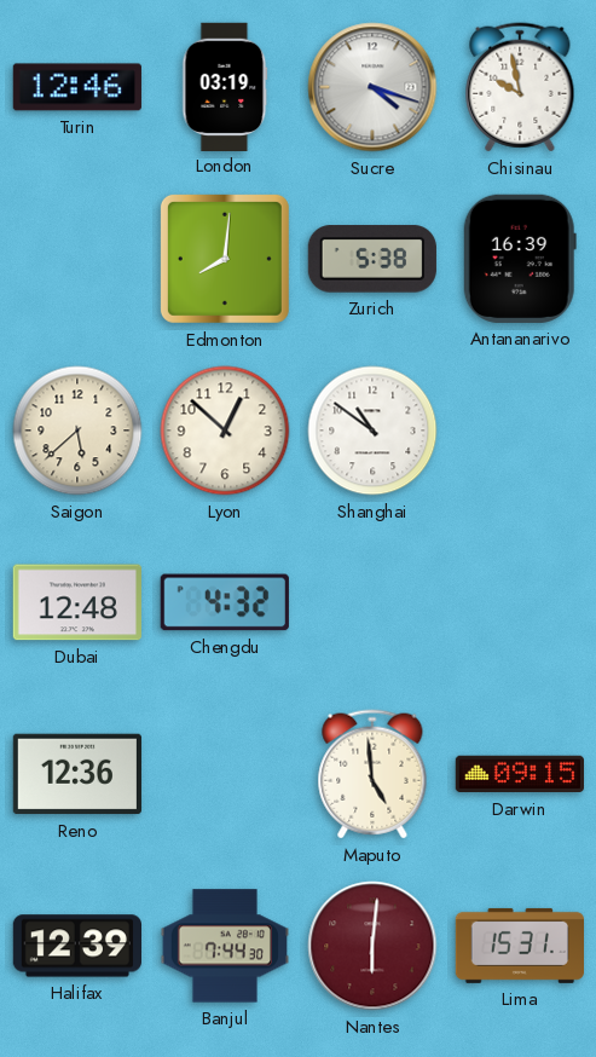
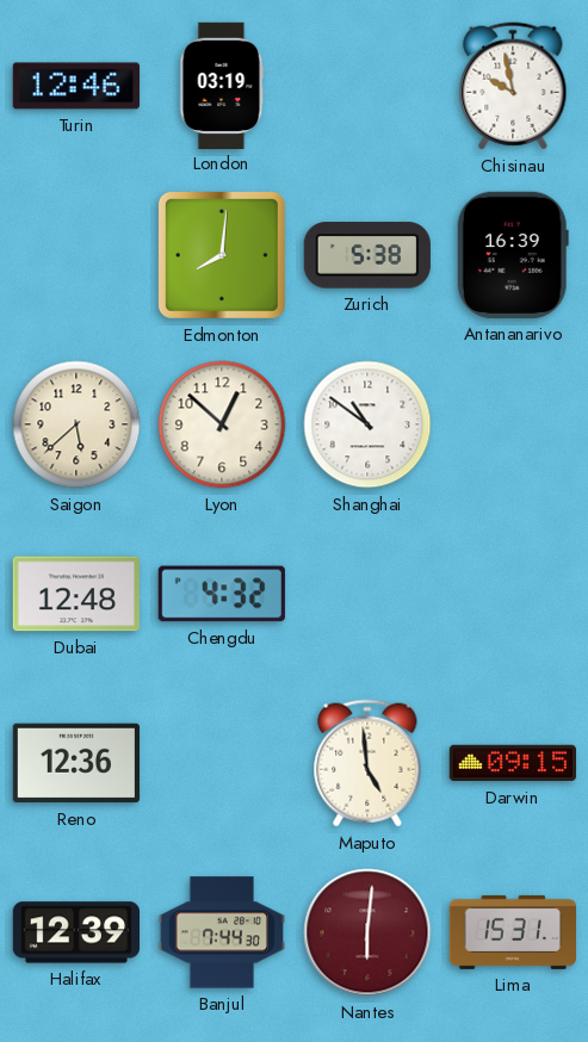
Sucre: 4:18 -> none (372, 87)
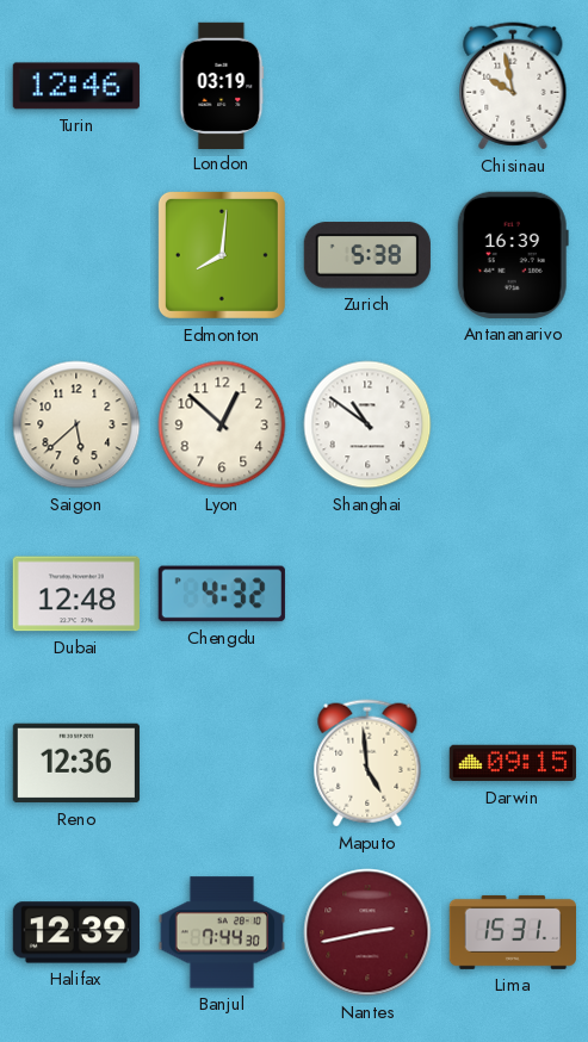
Nantes: 6:01 -> 2:43 (367, 932)
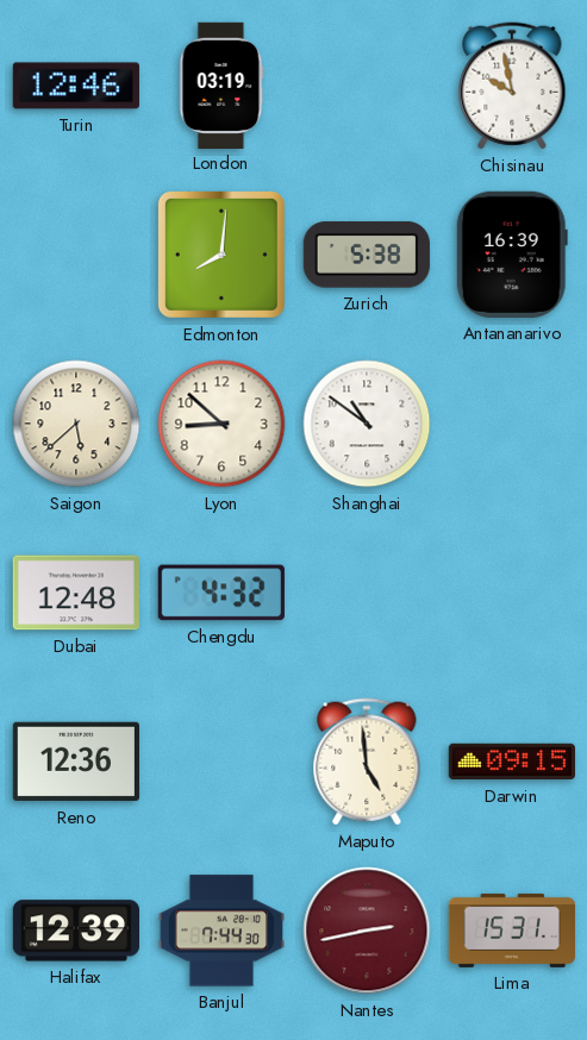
Lyon: 12:52 -> 8:52 (221, 424)
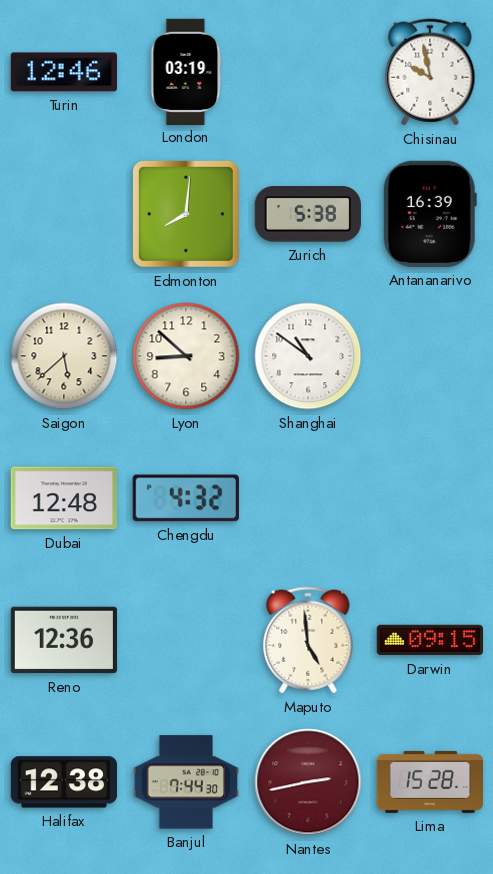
Halifax: 12:39 -> 12:38 (63, 782)
Lima: 15:31 -> 15:28 (429, 782)
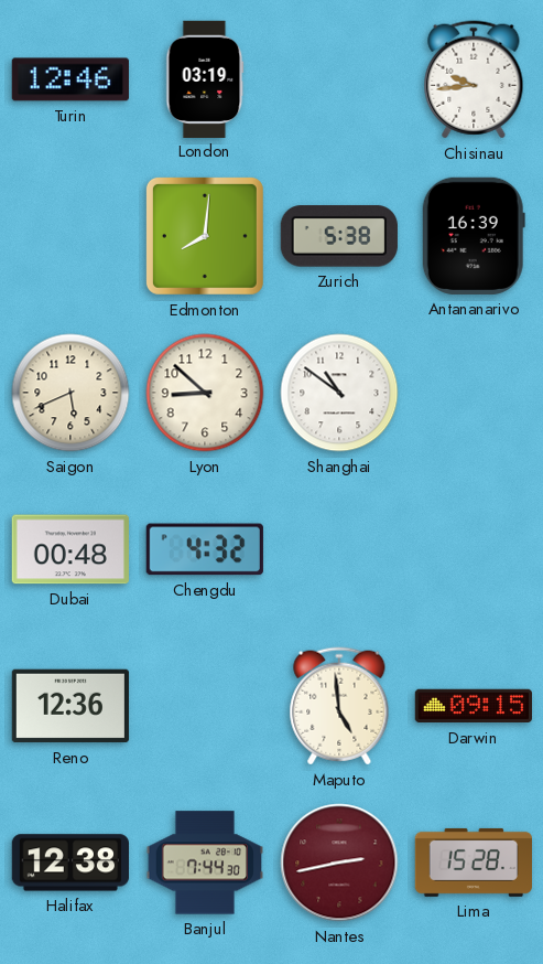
Chisinau: 9:58 -> 9:44 (474, 79)
Saigon: 5:38 -> 5:41 (70, 393)
Dubai: 12:48 -> 00:48 (70, 549)
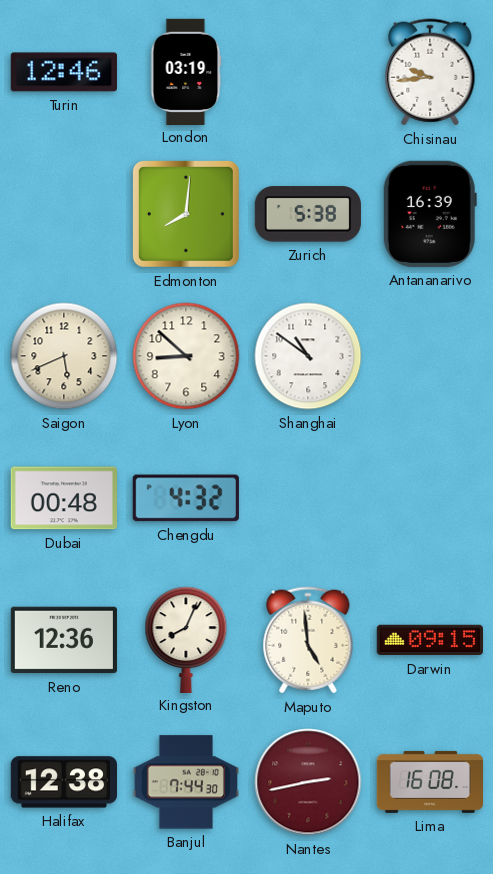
Kingston: none -> 8:04 (186, 639)
Lima: 15:28 -> 16:08 (429, 782)
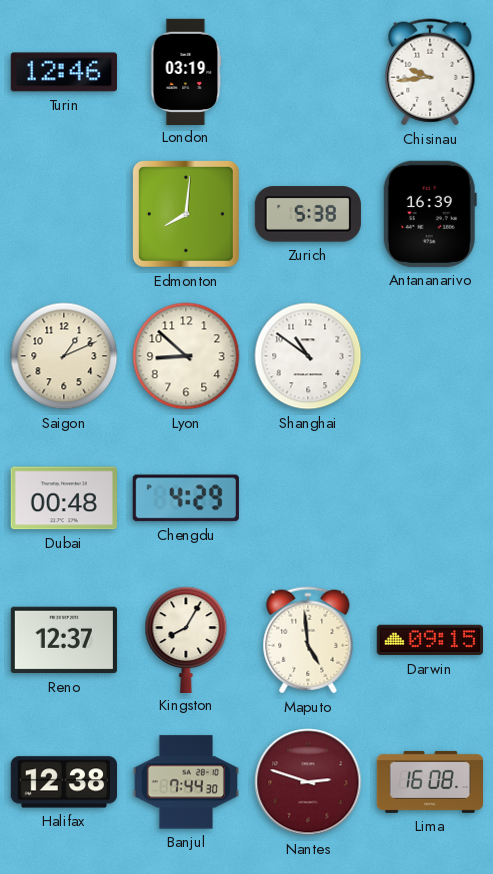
Saigon: 5:41 -> 1:11 (64, 356)
Chengdu: 4:32 -> 4:29 (186, 498)
Reno: 12:36 -> 12:37 (63, 640)
Kingston: 8:04 -> 8:05 (186, 639)
Nantes: 2:43 -> 2:48 (308, 782)
